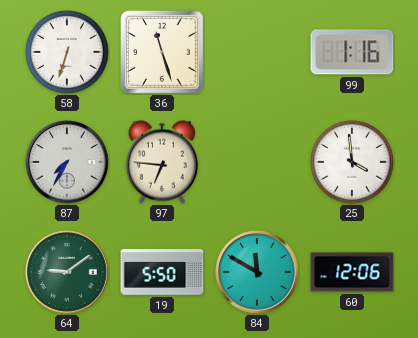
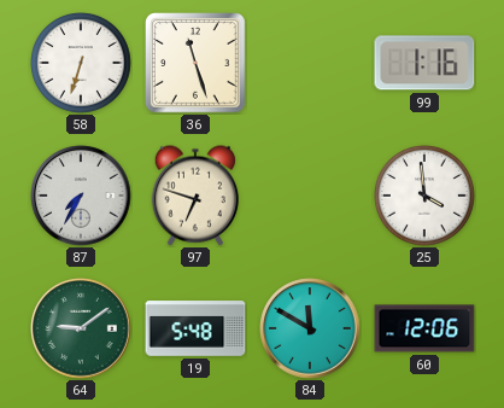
97: 6:46 -> 6:48 (194, 196)
19: 5:50 -> 5:48 (195, 328)
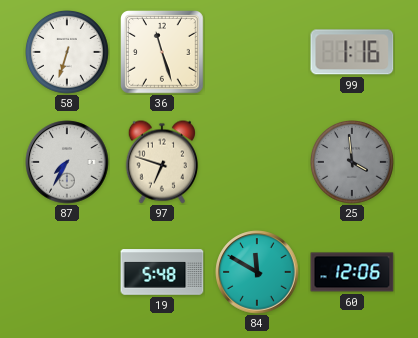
25 dial: white -> grey (353, 163)
64: 9:09 -> none (81, 328)
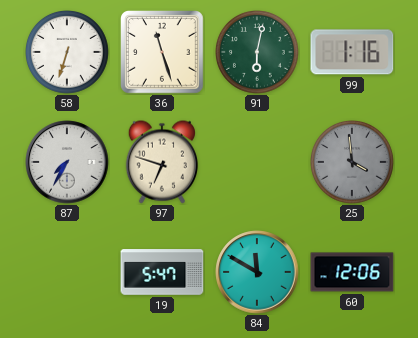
91: none -> 6:02 (258, 53)
19: 5:48 -> 5:47 (162, 272)
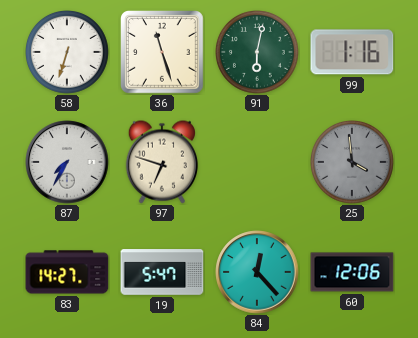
83: none -> 14:27 (67, 272)
84: 11:50 -> 12:23 (257, 272)
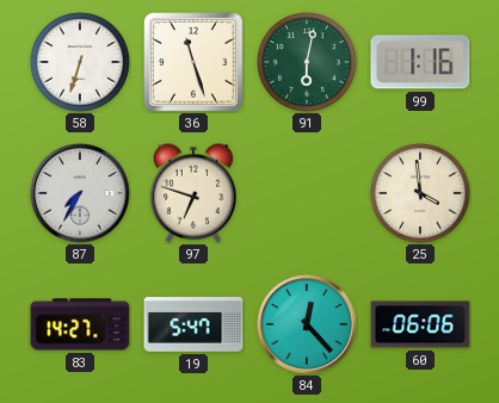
25 dial: grey -> cream (421, 194)
60: 12:06 -> 06:06 (420, 324)
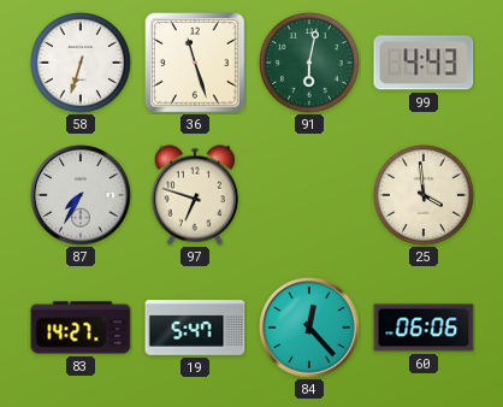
99: 1:16 -> 4:43 (424, 63)
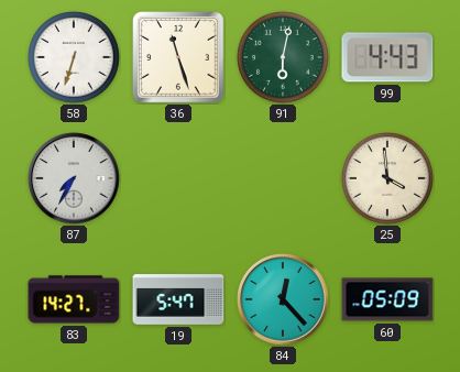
97: 6:48 -> none (194, 195)
60: 06:06 -> 05:09 (387, 299)
